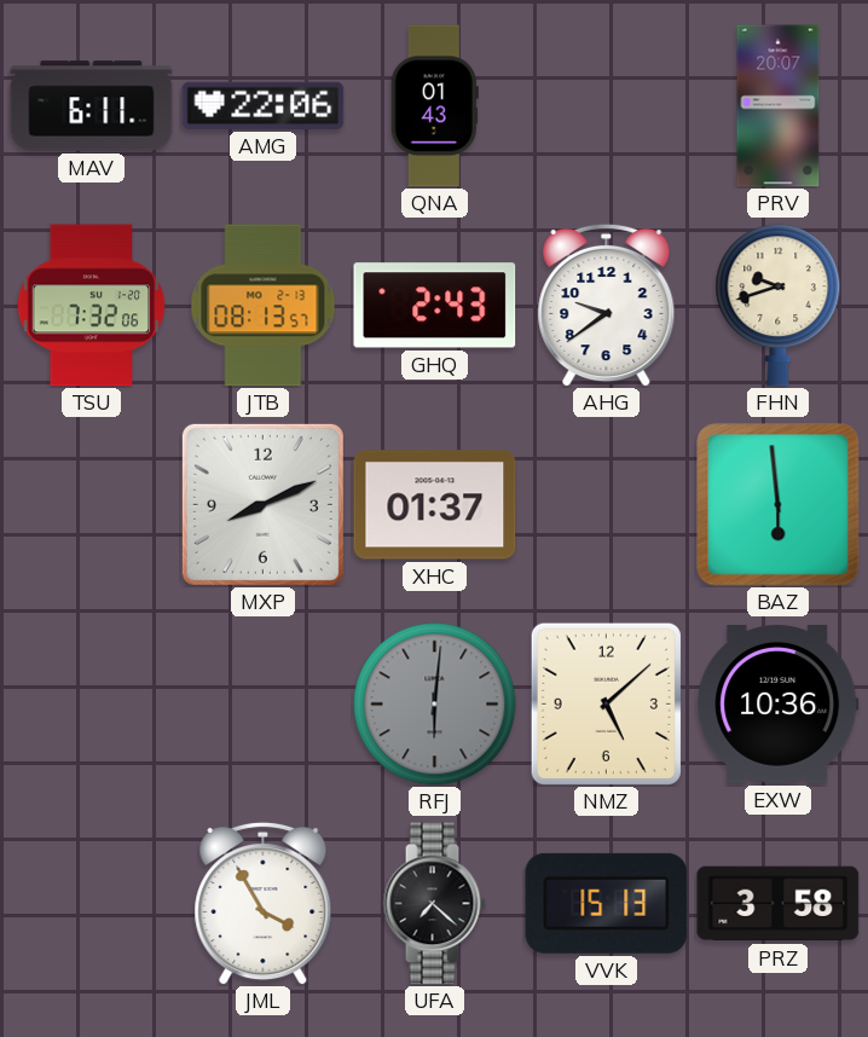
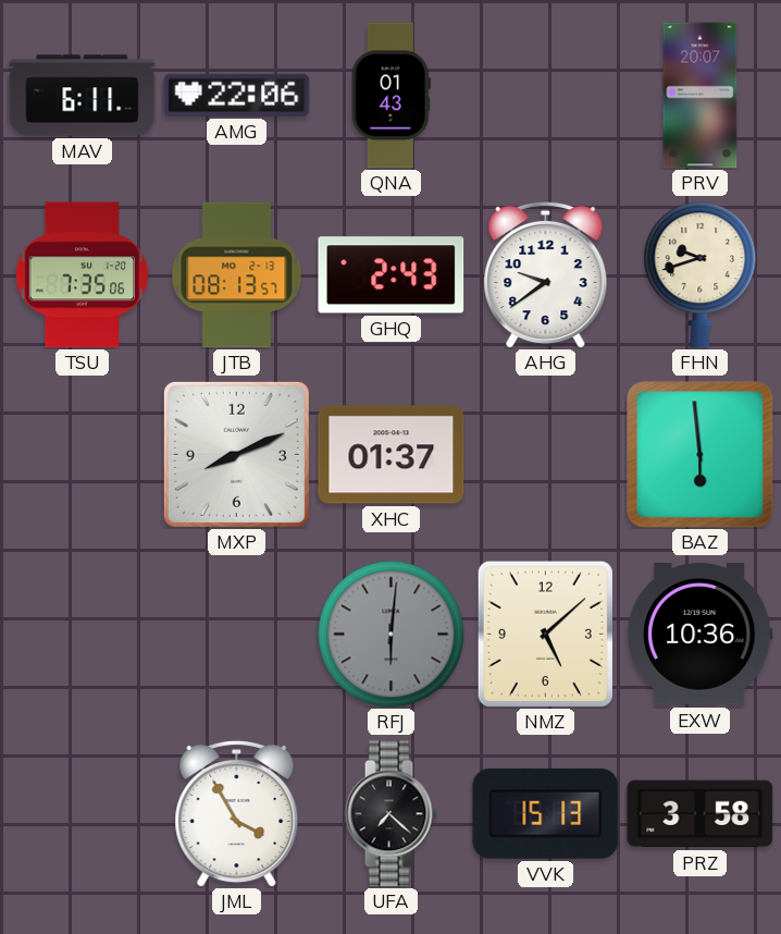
TSU: 7:32 -> 7:35 (83, 275)
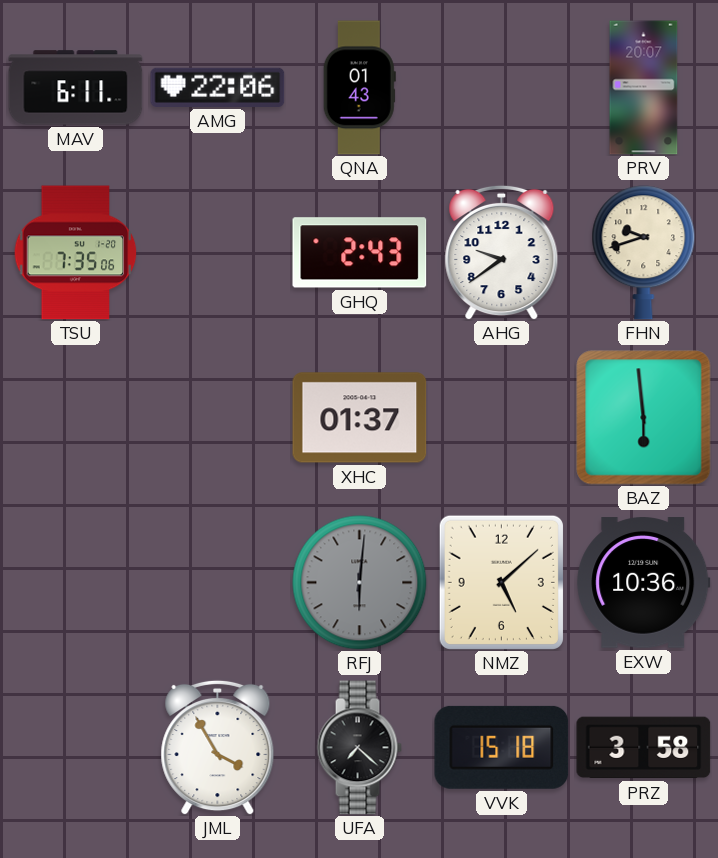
JTB: 08:13 -> none (237, 275)
MXP: 8:11 -> none (236, 454)
VVK: 15:13 -> 15:18 (502, 747)
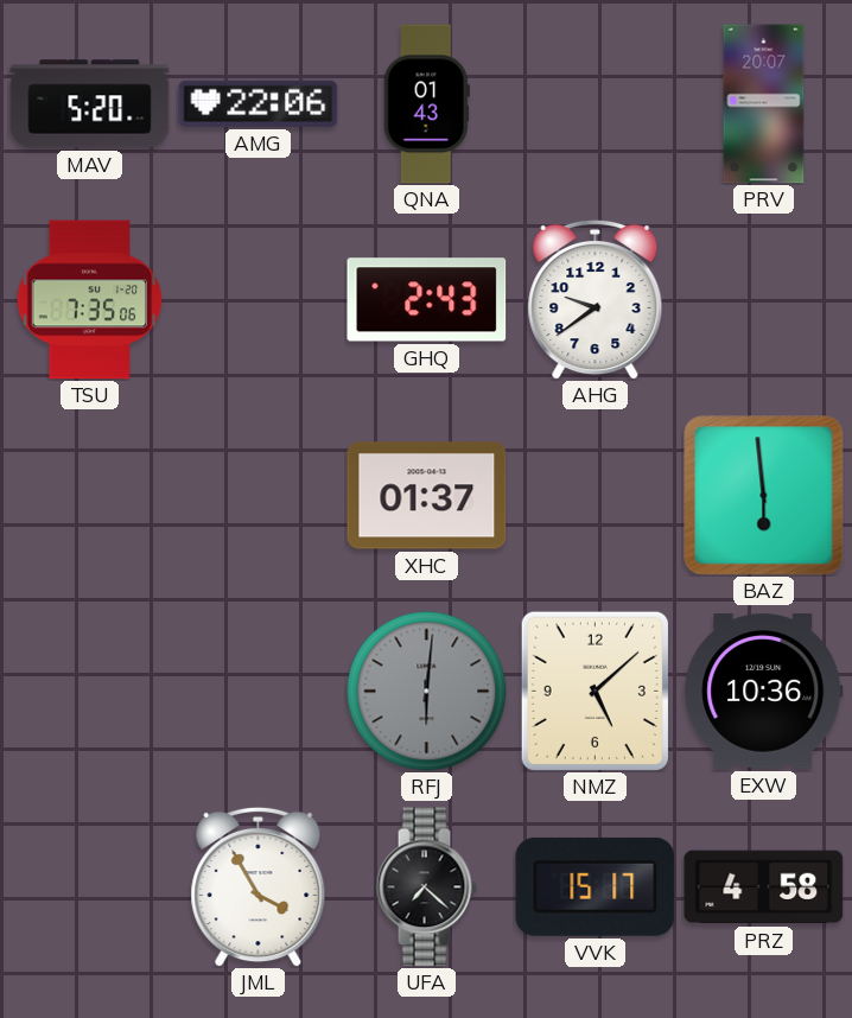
MAV: 6:11 -> 5:20 (90, 104)
FHN: 9:42 -> none (644, 253)
VVK: 15:18 -> 15:17 (596, 886)
PRZ: 3:58 -> 4:58 (764, 887)
